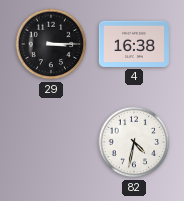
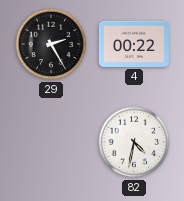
29: 3:15 -> 2:25 (51, 44)
4: 16:38 -> 00:22 (134, 44)
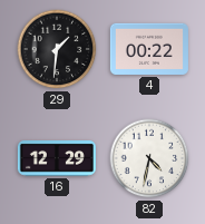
29: 2:25 -> 1:31 (57, 49)
16: none -> 12:29 (57, 159)
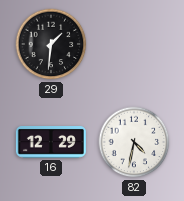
4: 00:22 -> none (149, 49)
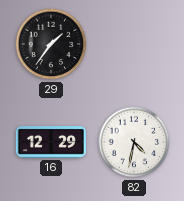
29: 1:31 -> 1:36 (51, 44)
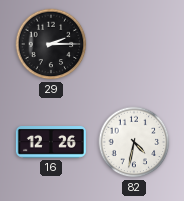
29: 1:36 -> 2:15 (51, 44)
16: 12:29 -> 12:26 (51, 143)
